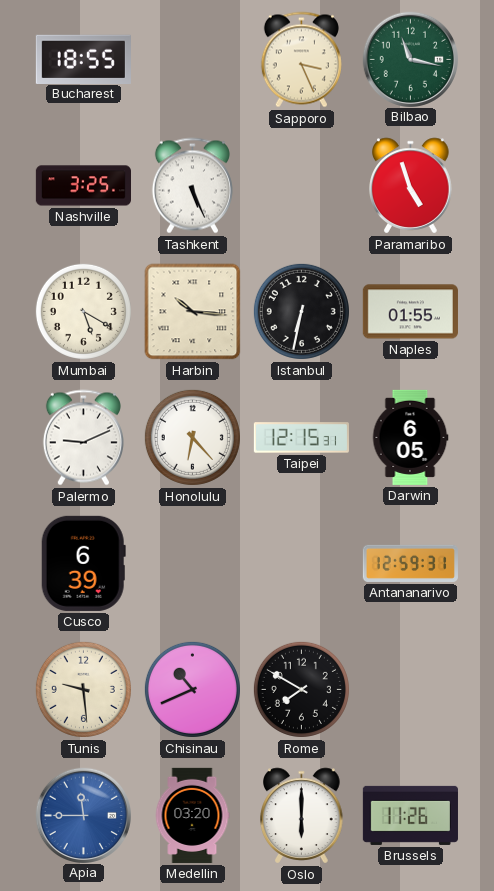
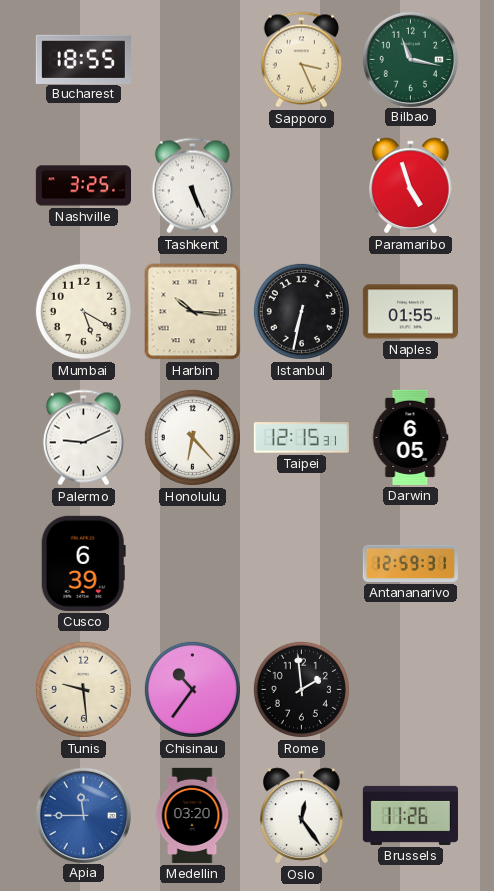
Chisinau: 10:41 -> 10:36 (192, 689)
Rome: 7:50 -> 1:59 (301, 689)
Oslo: 6:00 -> 12:24 (302, 816)
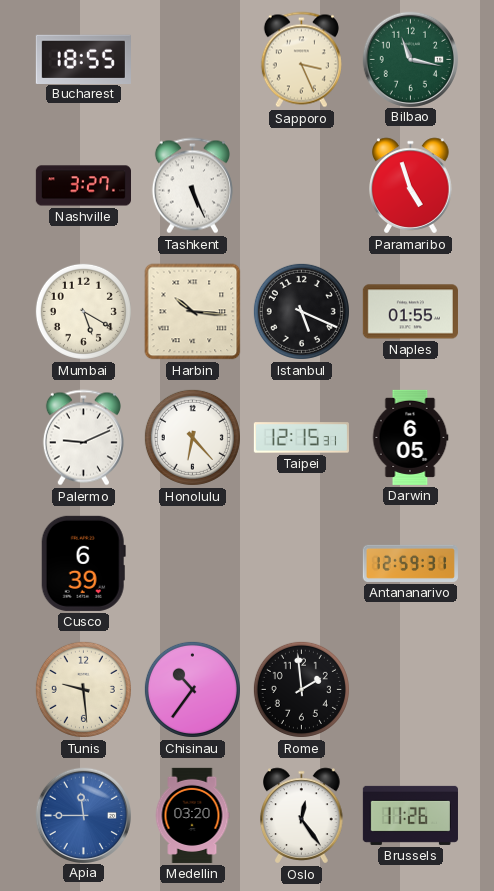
Nashville: 3:25 -> 3:27 (83, 186)
Istanbul: 6:32 -> 5:19 (301, 311)
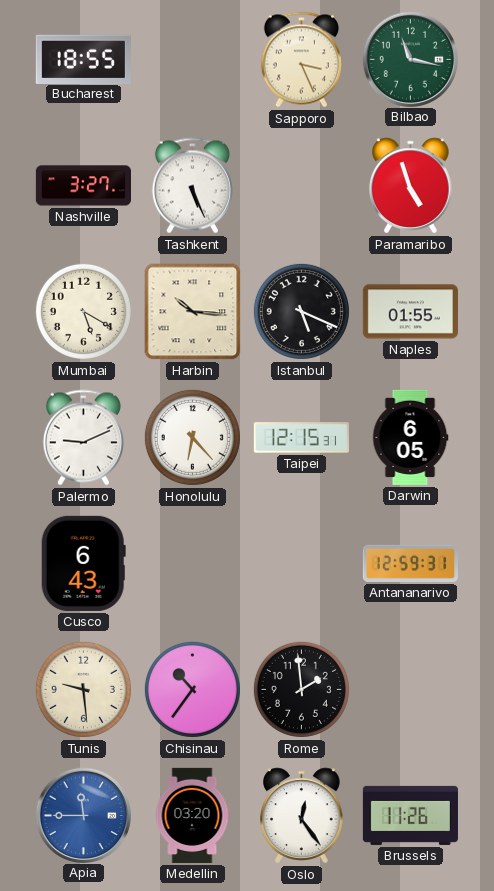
Cusco: 6:39 -> 6:43 (83, 563)
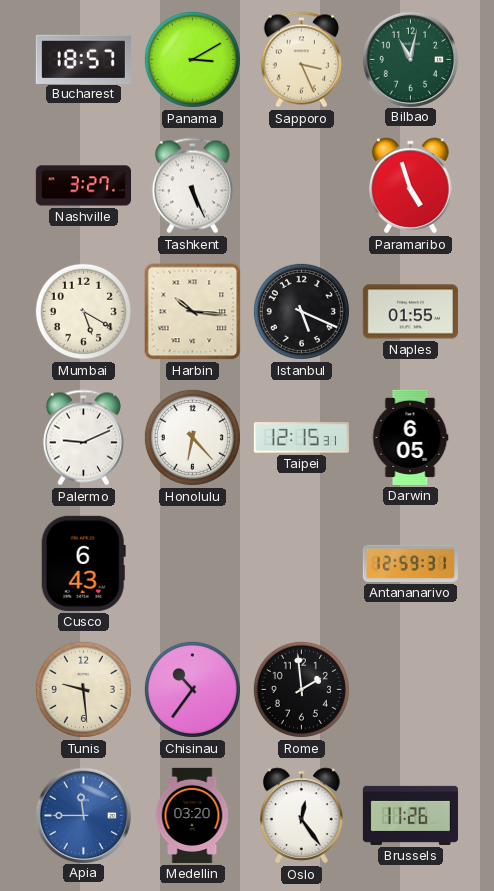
Bucharest: 18:55 -> 18:57 (83, 59)
Panama: none -> 3:10 (192, 59)
Bilbao: 11:17 -> 11:02 (410, 59)
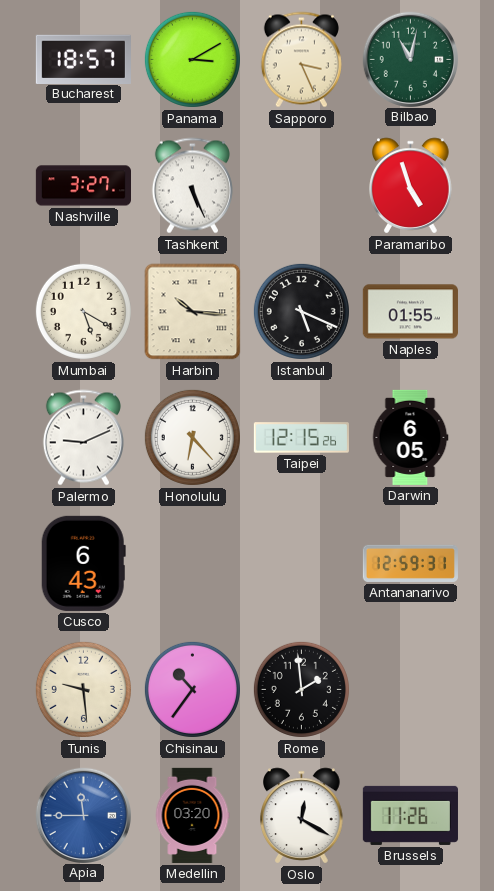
Taipei: 12:15:31 -> 12:15:26 (301, 438)
Oslo: 12:24 -> 12:20 (302, 816)
